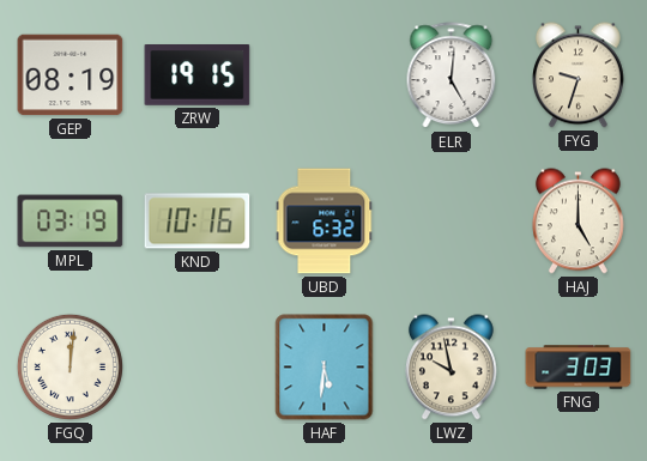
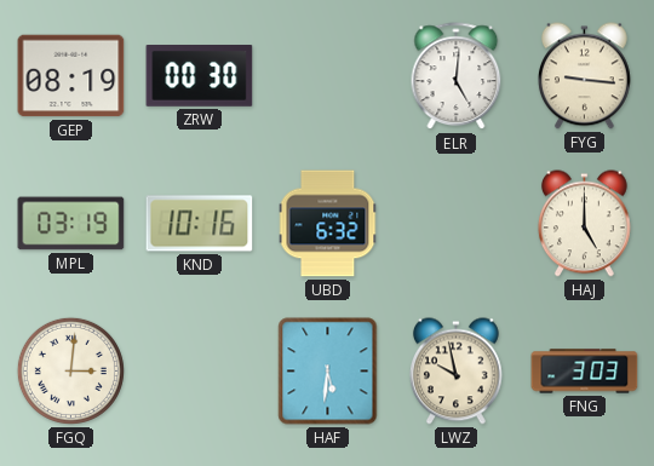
ZRW: 19:15 -> 00:30 (200, 76)
FYG: 9:33 -> 9:16 (584, 76)
FGQ: 12:01 -> 3:01 (70, 370)
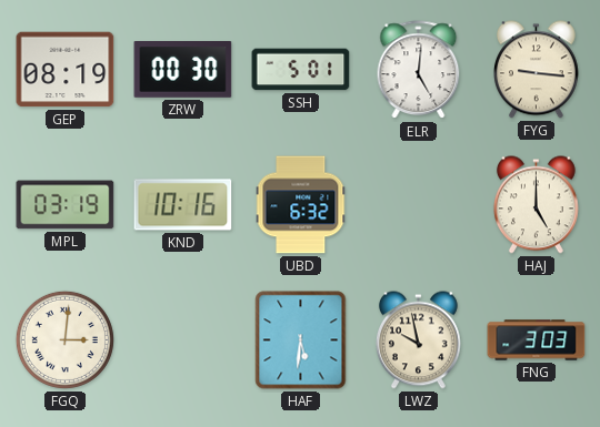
SSH: none -> 5:01 (301, 70)
